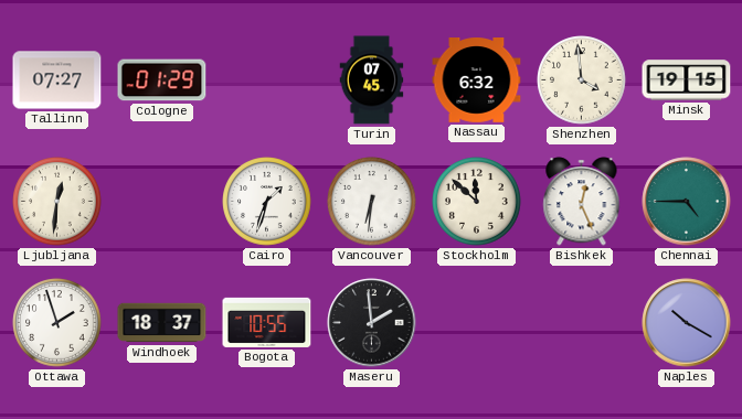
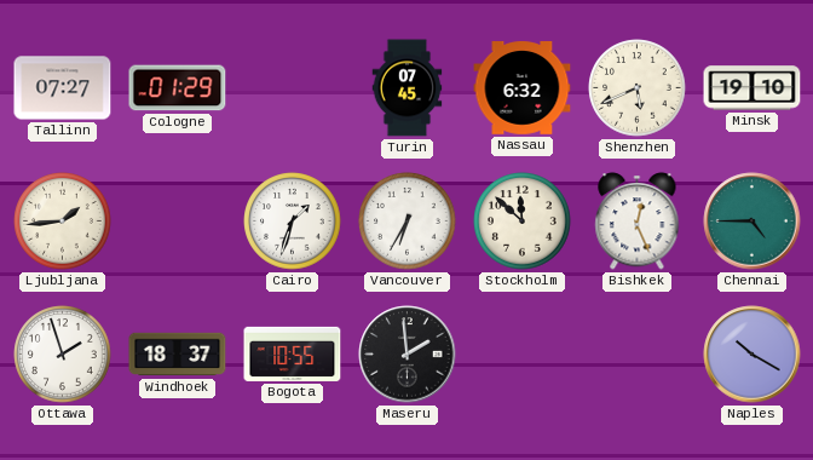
Shenzhen: 3:59 -> 5:41 (638, 88)
Minsk: 19:15 -> 19:10 (753, 88)
Ljubljana: 12:31 -> 1:44 (63, 222)
Vancouver: 6:31 -> 6:35 (408, 222)
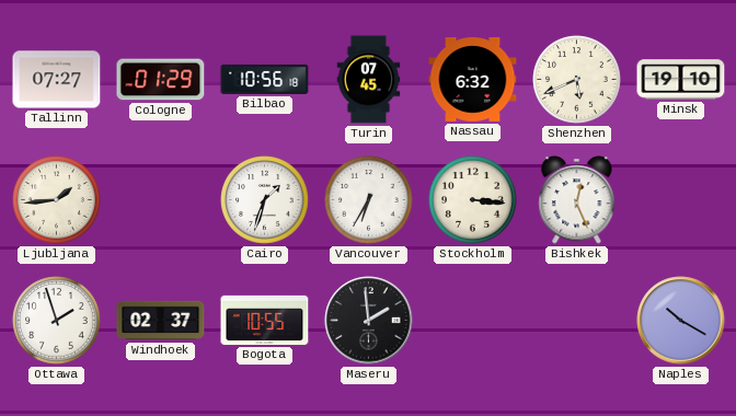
Bilbao: none -> 10:56 (265, 79)
Stockholm: 11:52 -> 3:16 (473, 200)
Chennai: 4:45 -> none (753, 222)
Windhoek: 18:37 -> 02:37 (161, 321)
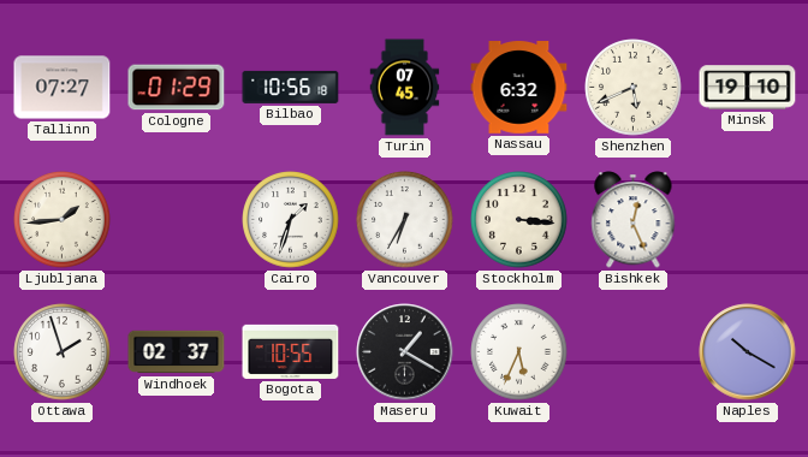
Maseru: 1:59 -> 1:20 (405, 352)
Kuwait: none -> 5:34 (519, 352)
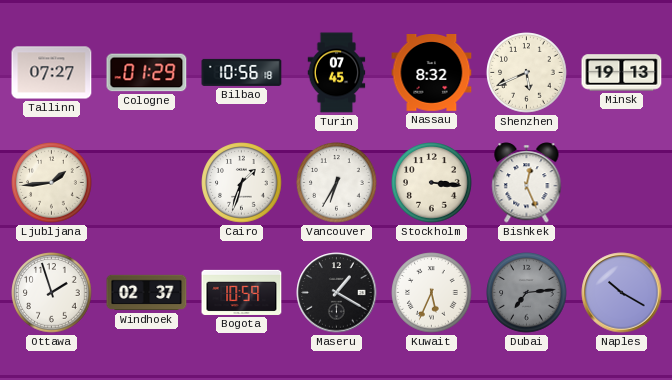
Nassau: 6:32 -> 8:32 (432, 73)
Minsk: 19:10 -> 19:13 (622, 73)
Bogota: 10:55 -> 10:59 (242, 292)
Dubai: none -> 7:14 (527, 293)
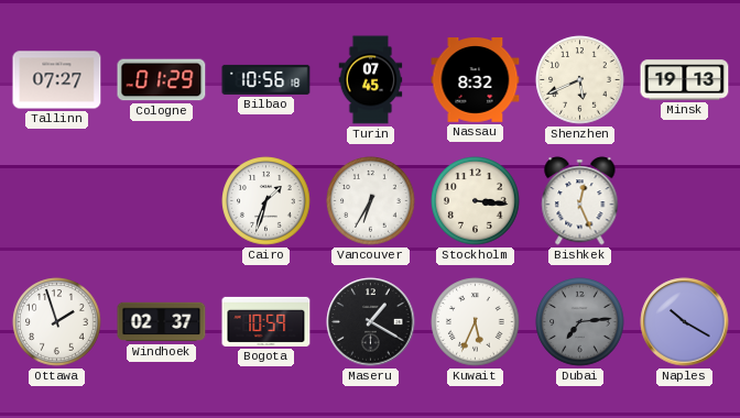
Ljubljana: 1:44 -> none (52, 183)
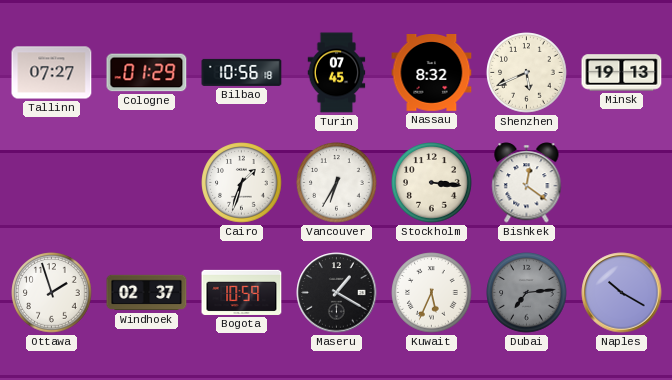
Bishkek: 12:26 -> 12:21 (527, 183)
